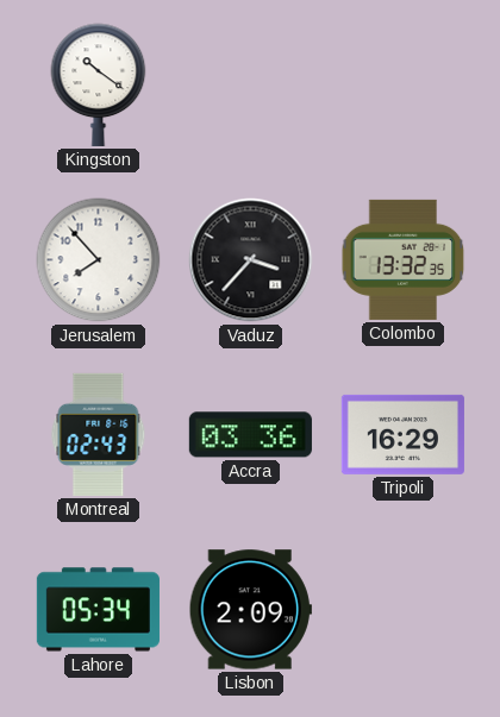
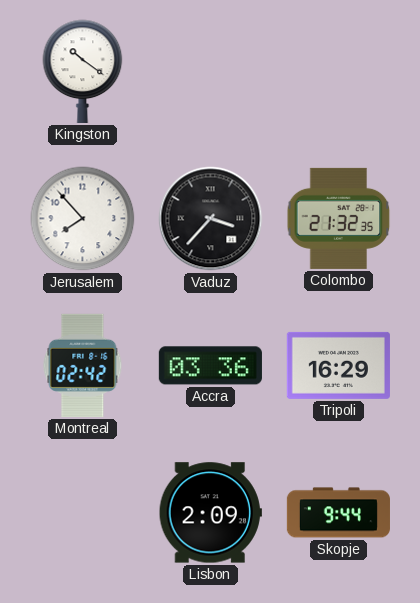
Colombo: 13:32 -> 21:32 (339, 218)
Montreal: 02:43 -> 02:42 (83, 365)
Lahore: 05:34 -> none (98, 610)
Skopje: none -> 9:44 (338, 513)
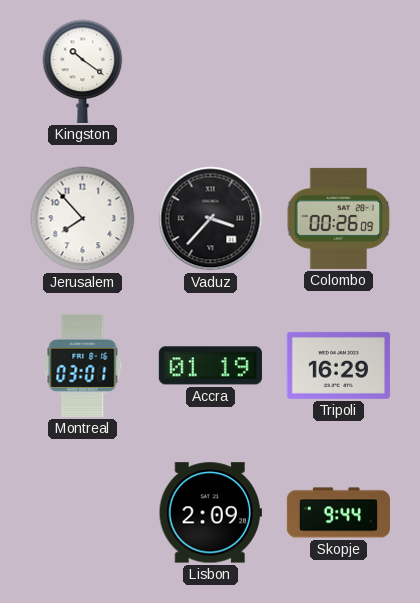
Colombo: 21:32 -> 00:26 (339, 218)
Montreal: 02:42 -> 03:01 (83, 365)
Accra: 03:36 -> 01:19 (210, 366)
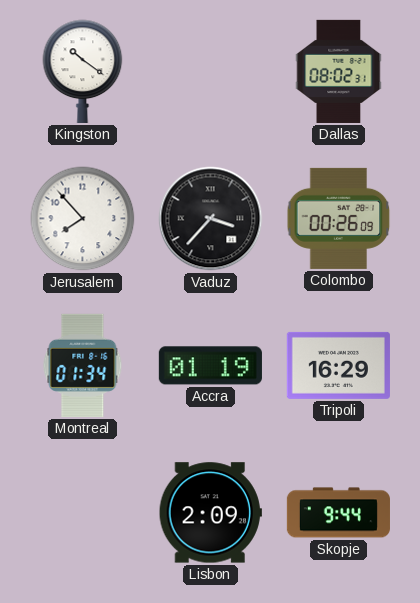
Dallas: none -> 08:02 (339, 71)
Montreal: 03:01 -> 01:34 (83, 365)
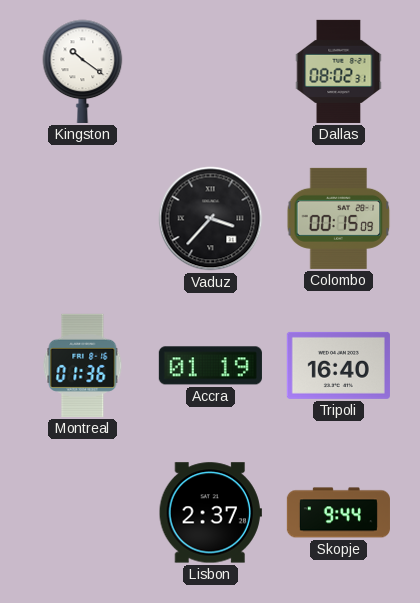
Jerusalem: 7:53 -> none (83, 219)
Colombo: 00:26 -> 00:15 (339, 218)
Montreal: 01:34 -> 01:36 (83, 365)
Tripoli: 16:29 -> 16:40 (338, 365)
Lisbon: 2:09 -> 2:37 (210, 513)
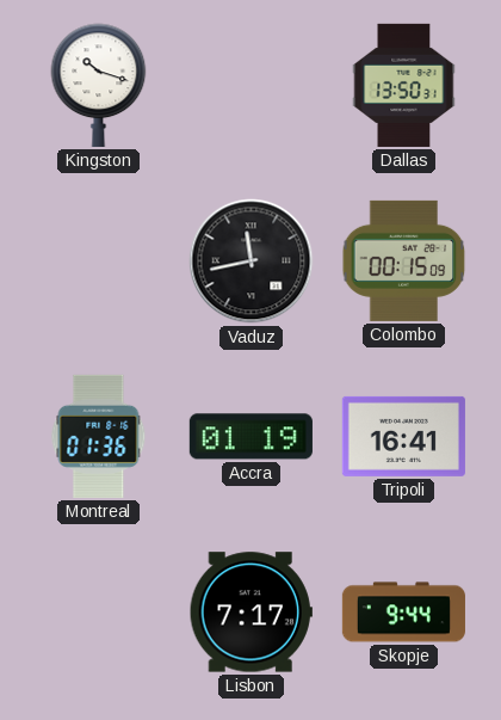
Kingston: 10:21 -> 10:18 (99, 85)
Dallas: 08:02 -> 13:50 (404, 85)
Vaduz: 3:37 -> 11:43 (252, 261)
Tripoli: 16:40 -> 16:41 (403, 436)
Lisbon: 2:37 -> 7:17 (250, 613)
